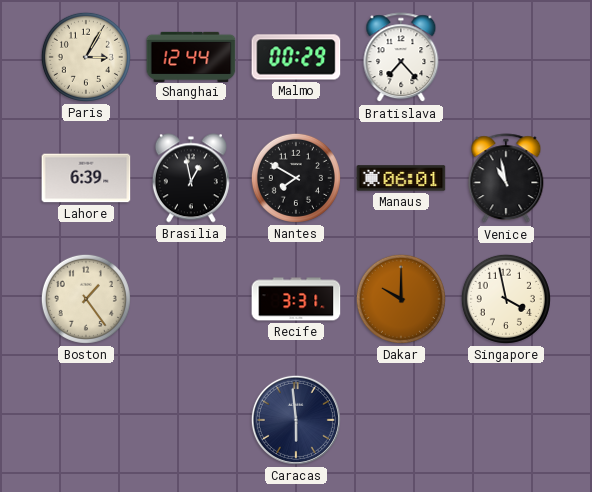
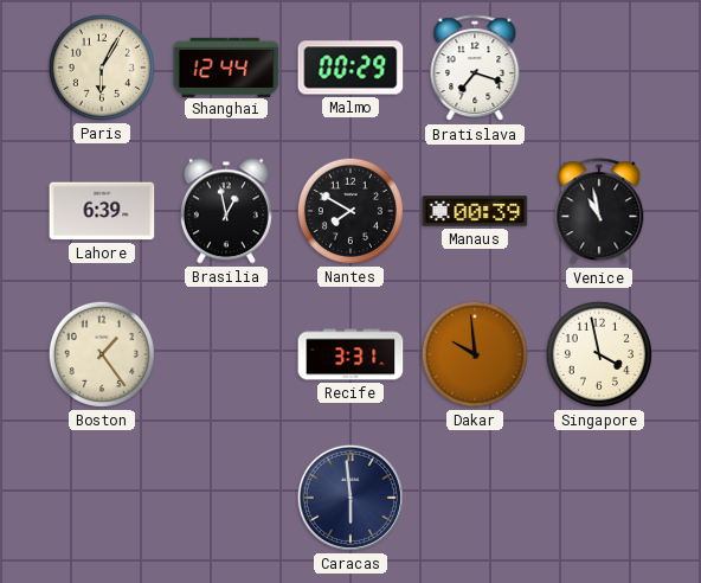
Paris: 3:05 -> 6:05 (102, 68)
Bratislava: 7:23 -> 7:18 (475, 69)
Manaus: 06:01 -> 00:39 (475, 211)
Dakar: 10:00 -> 9:59 (475, 354)
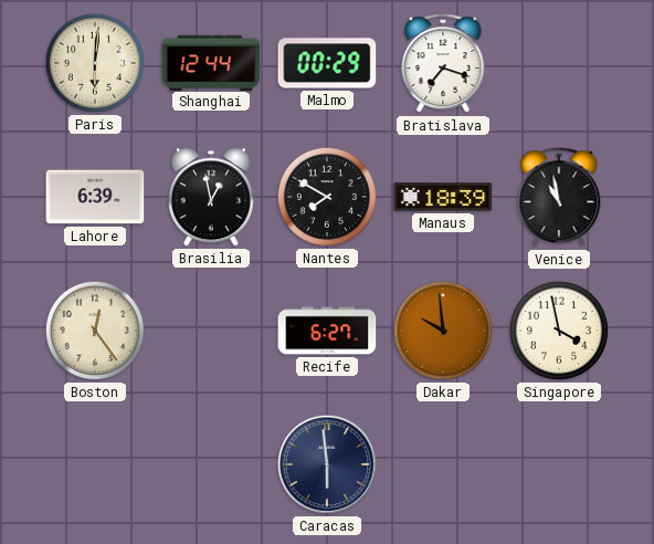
Paris: 6:05 -> 6:01 (95, 63)
Manaus: 00:39 -> 18:39 (443, 197)
Boston: 1:24 -> 12:24 (95, 331)
Recife: 3:31 -> 6:27 (327, 331)
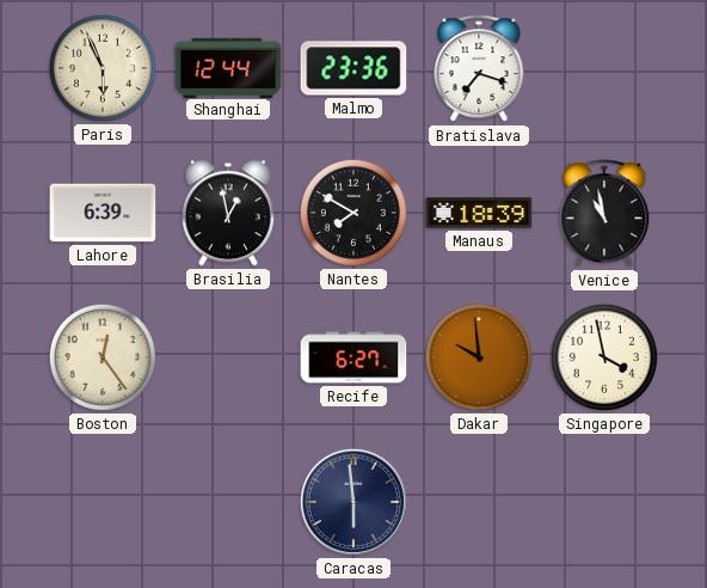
Paris: 6:01 -> 5:56 (103, 68)
Malmo: 00:29 -> 23:36 (353, 68)
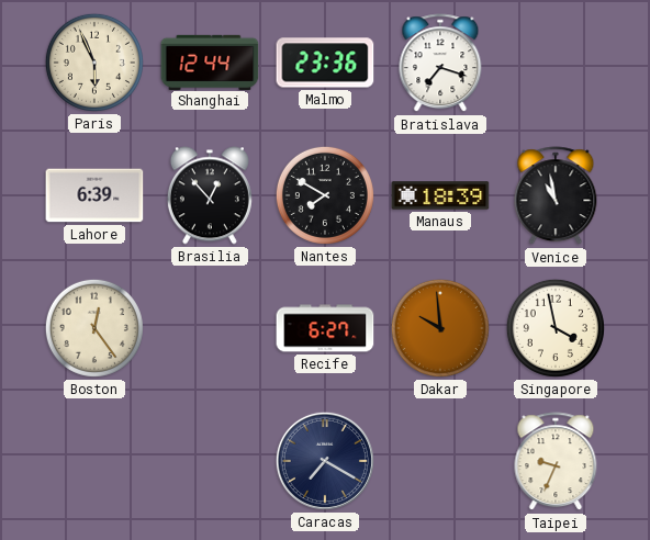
Brasilia: 12:58 -> 12:53 (210, 195)
Caracas: 5:59 -> 7:20 (325, 461)
Taipei: none -> 9:34 (556, 462)
